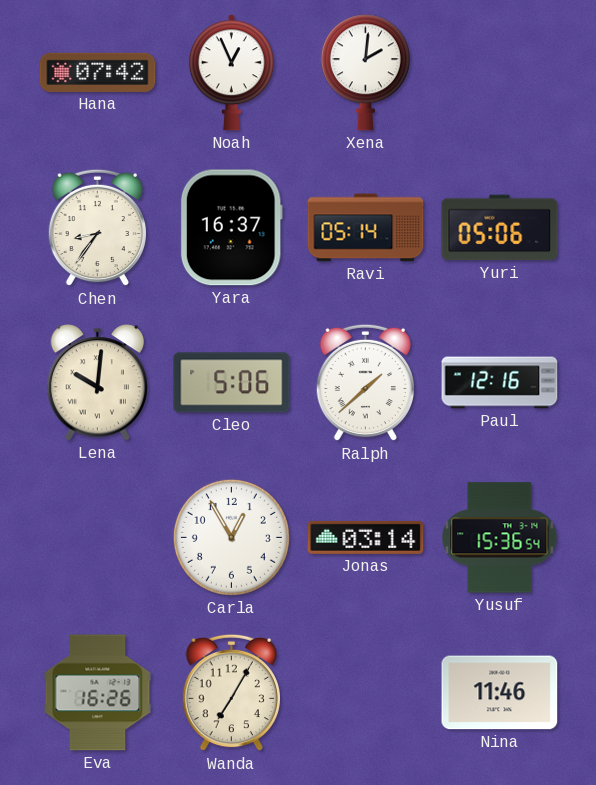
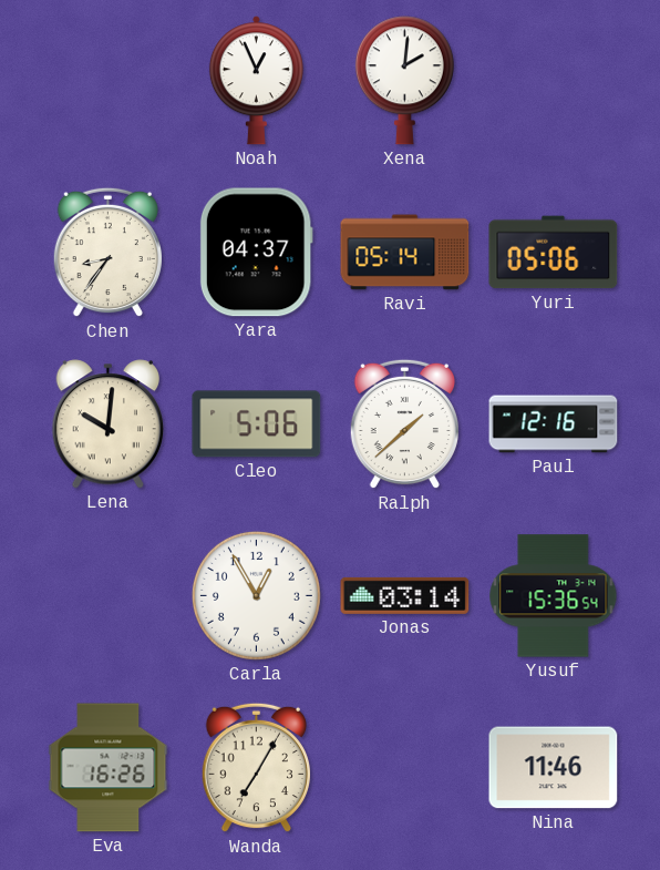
Hana: 07:42 -> none (98, 72)
Yara: 16:37 -> 04:37 (256, 253)
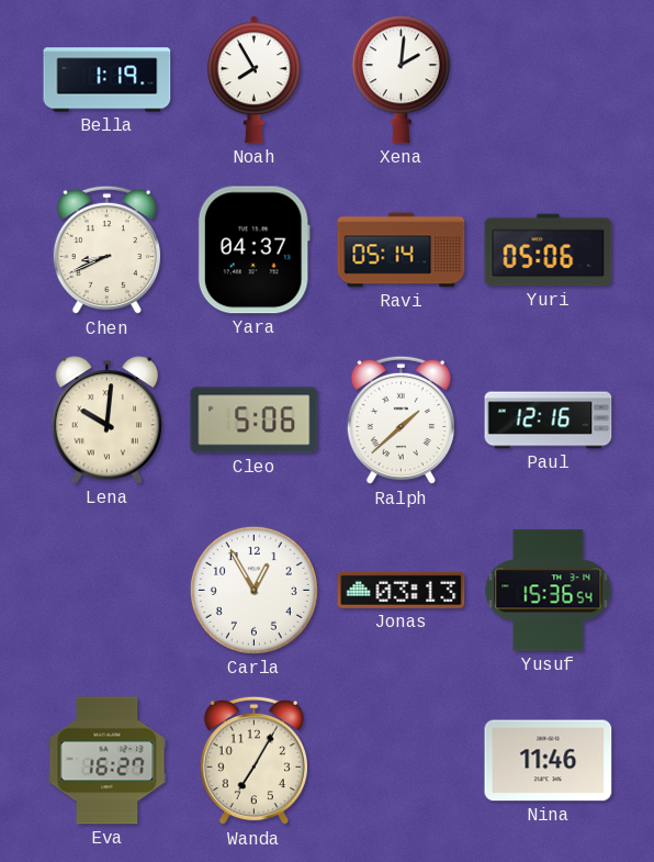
Bella: none -> 1:19 (108, 80)
Noah: 12:56 -> 7:55 (253, 80)
Chen: 8:36 -> 8:41 (106, 250)
Jonas: 03:14 -> 03:13 (402, 590)
Eva: 16:26 -> 16:27 (108, 761)
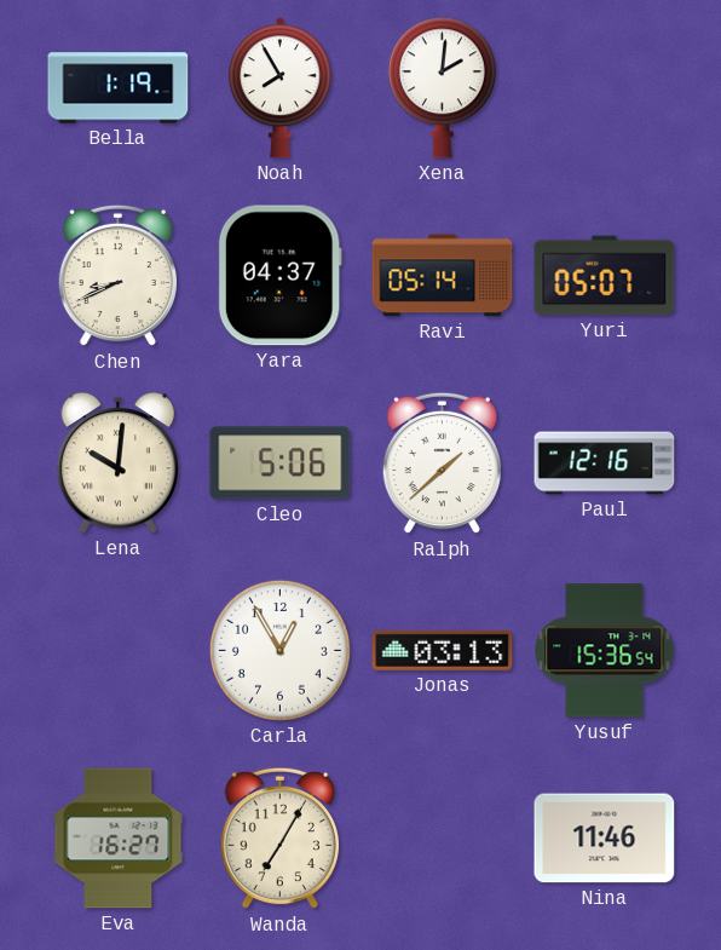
Yuri: 05:06 -> 05:07 (605, 276)
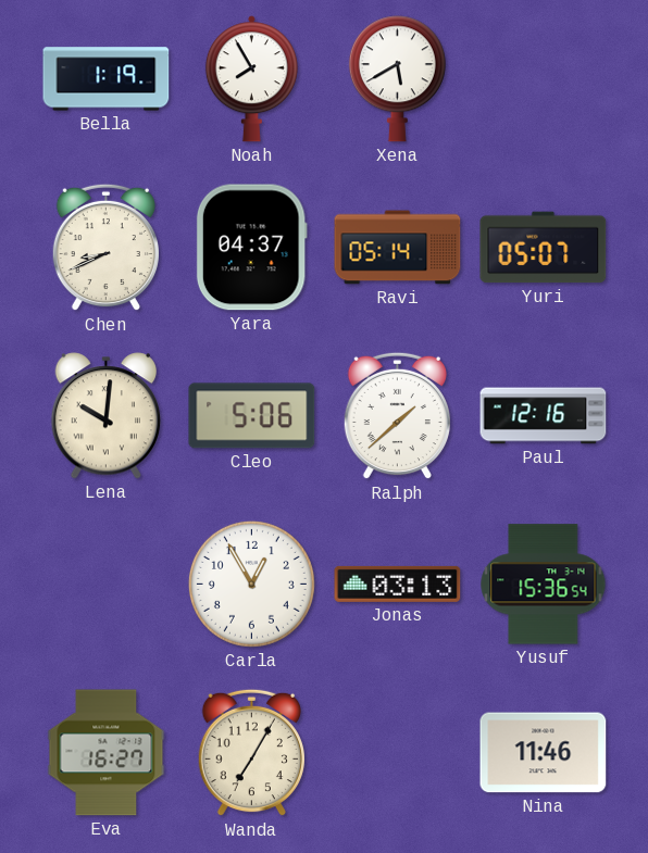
Xena: 2:01 -> 5:40 (397, 79)
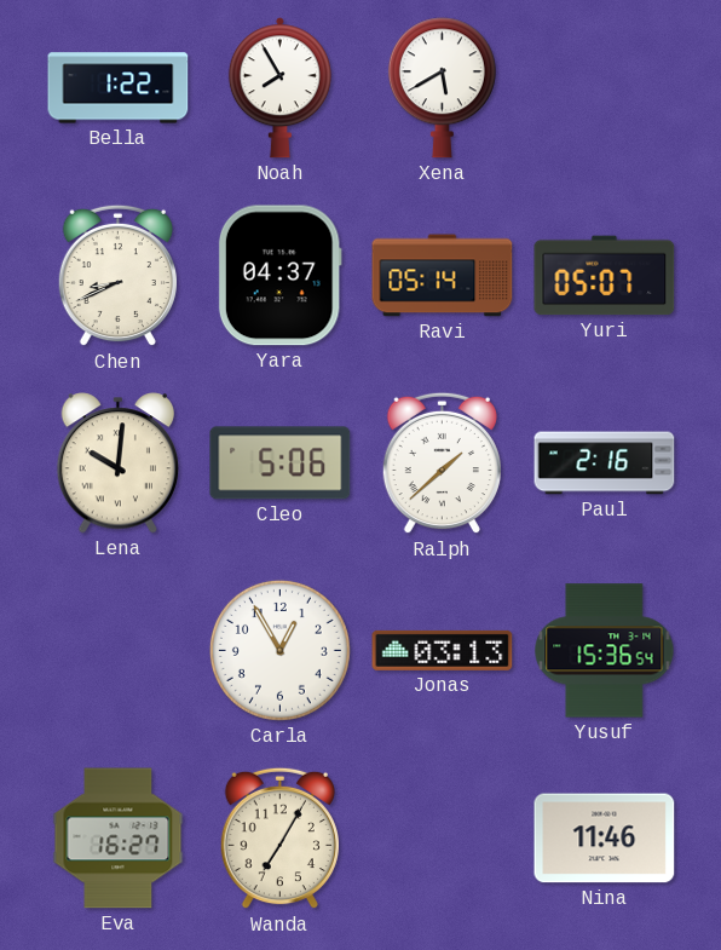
Bella: 1:19 -> 1:22 (119, 88)
Paul: 12:16 -> 2:16 (605, 464)
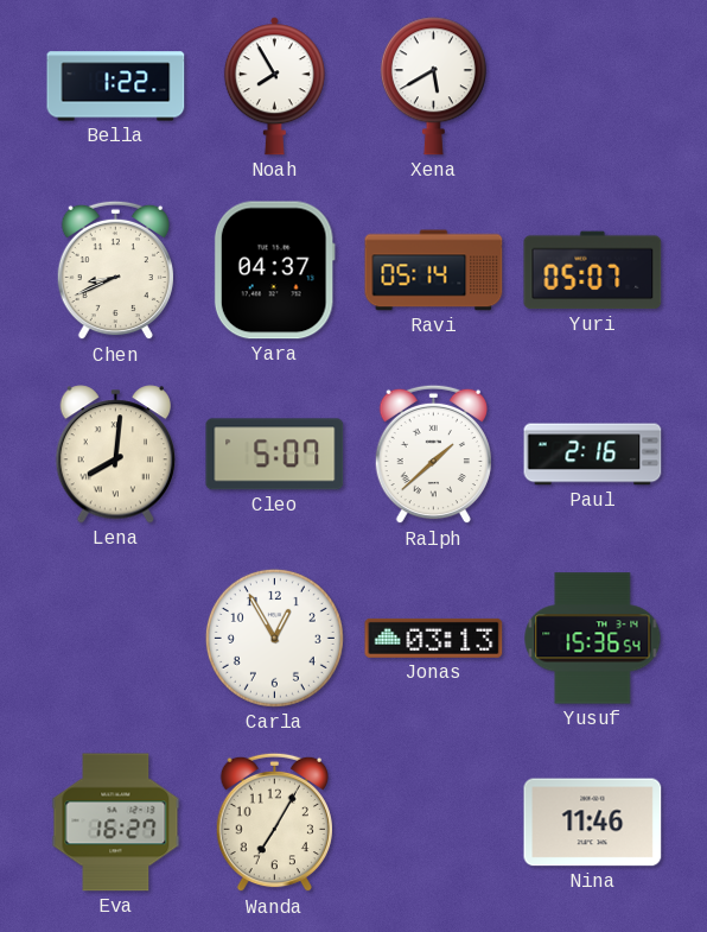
Lena: 10:01 -> 8:01 (116, 455)
Cleo: 5:06 -> 5:07 (275, 455)
